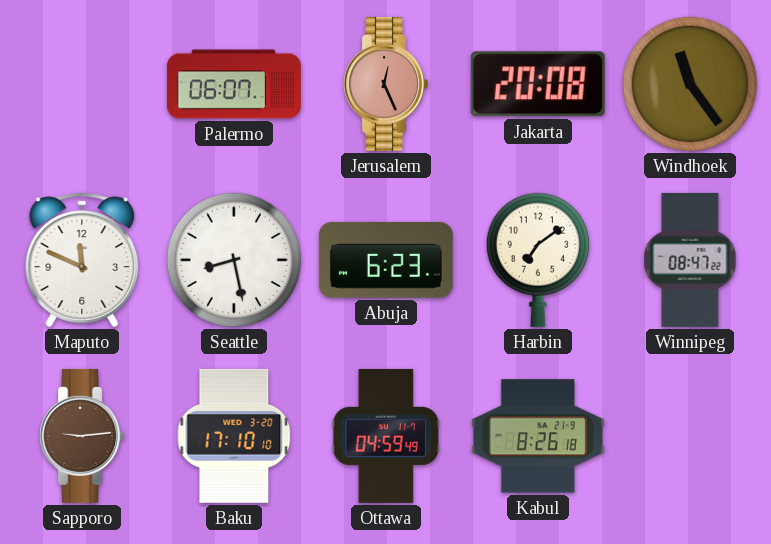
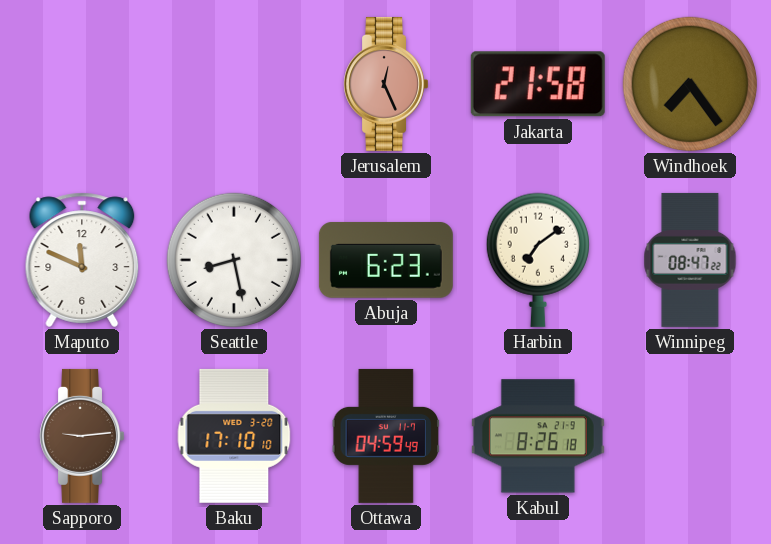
Palermo: 06:07 -> none (234, 84)
Jakarta: 20:08 -> 21:58 (538, 84)
Windhoek: 11:24 -> 7:24 (690, 84)
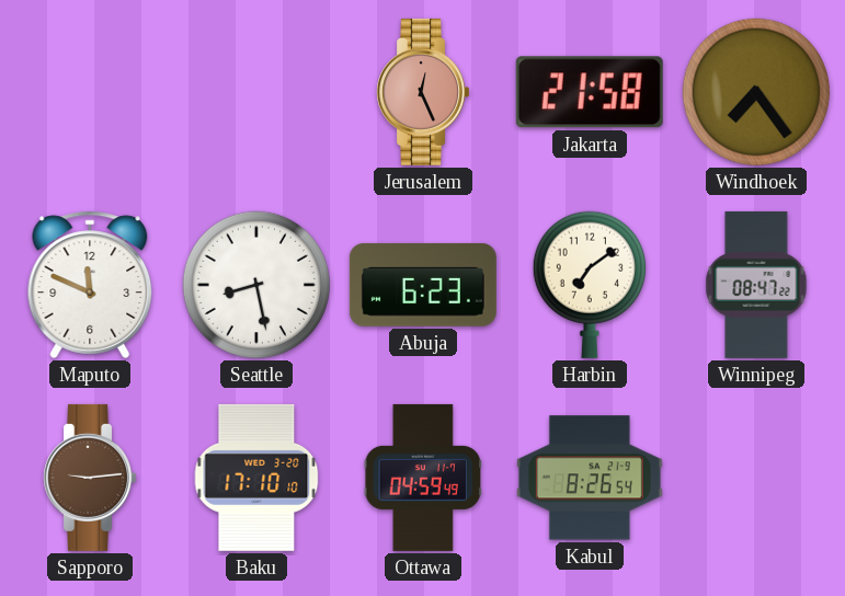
Kabul: 8:26:18 -> 8:26:54 (590, 478)
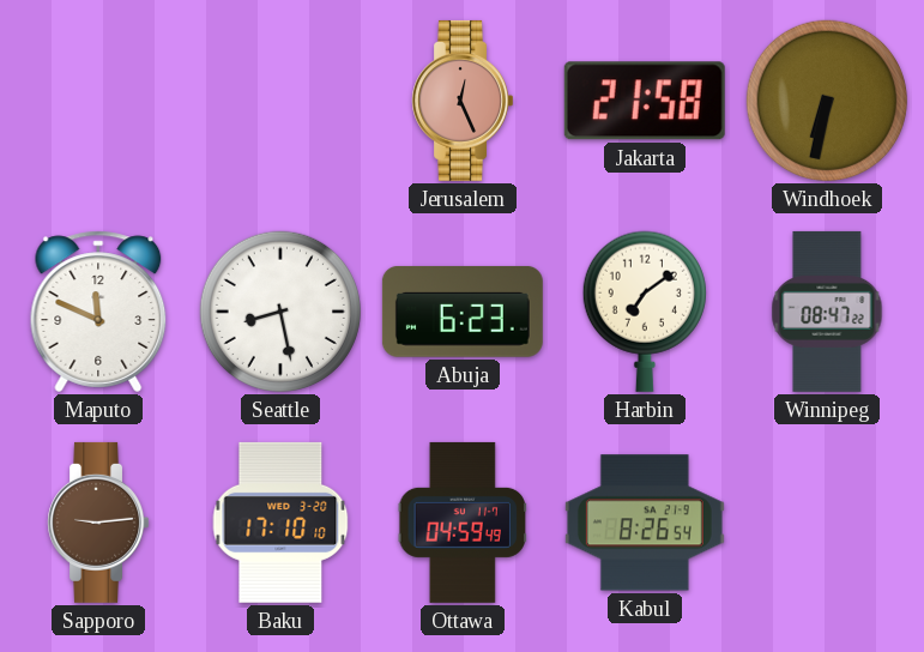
Windhoek: 7:24 -> 6:32 (827, 101)
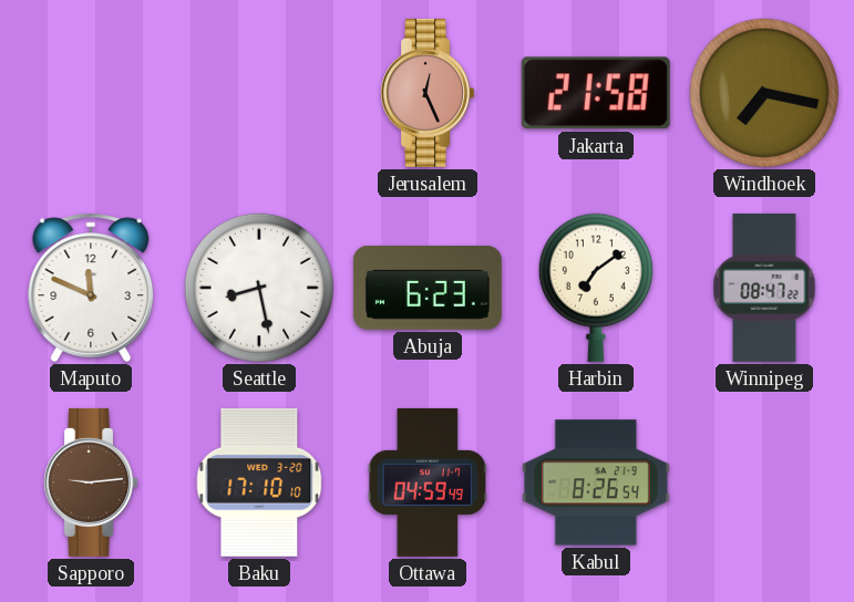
Windhoek: 6:32 -> 7:17 (764, 93)
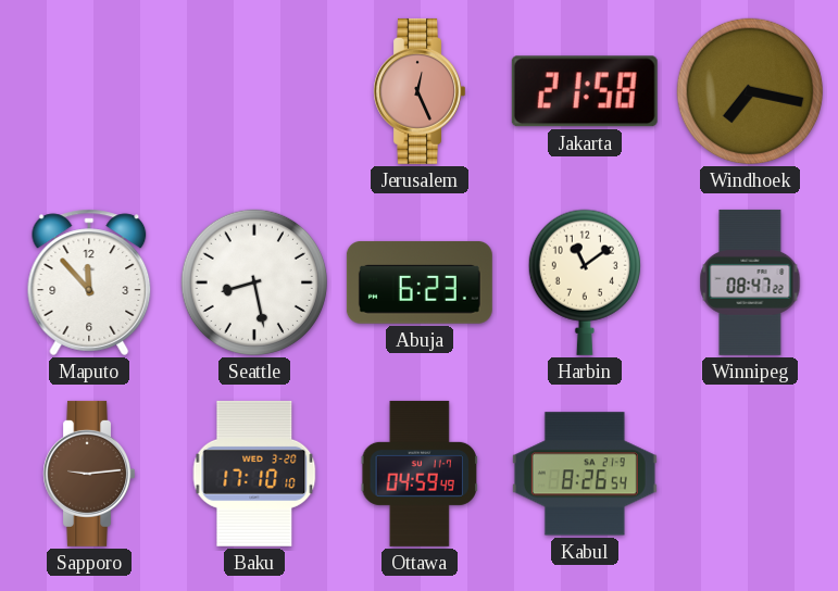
Maputo: 11:49 -> 11:53 (89, 282)
Harbin: 7:09 -> 11:09 (585, 282)
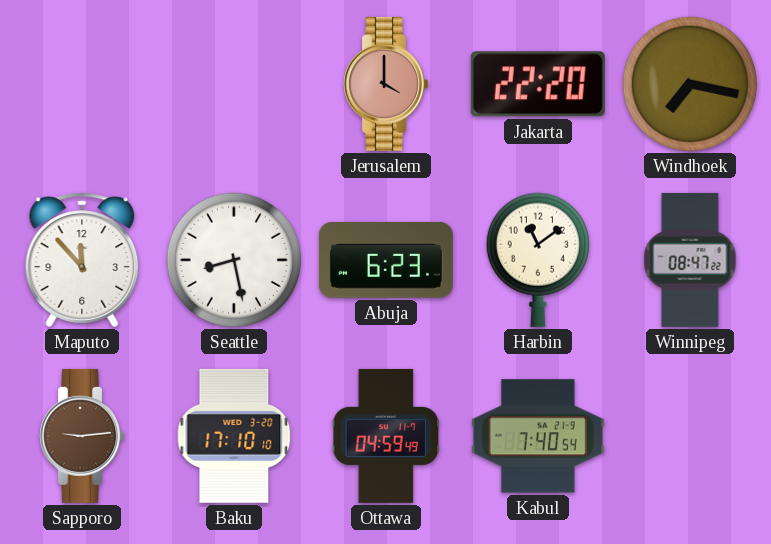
Jerusalem: 12:26 -> 4:00 (385, 84)
Jakarta: 21:58 -> 22:20 (538, 84)
Kabul: 8:26 -> 7:40 (538, 436)
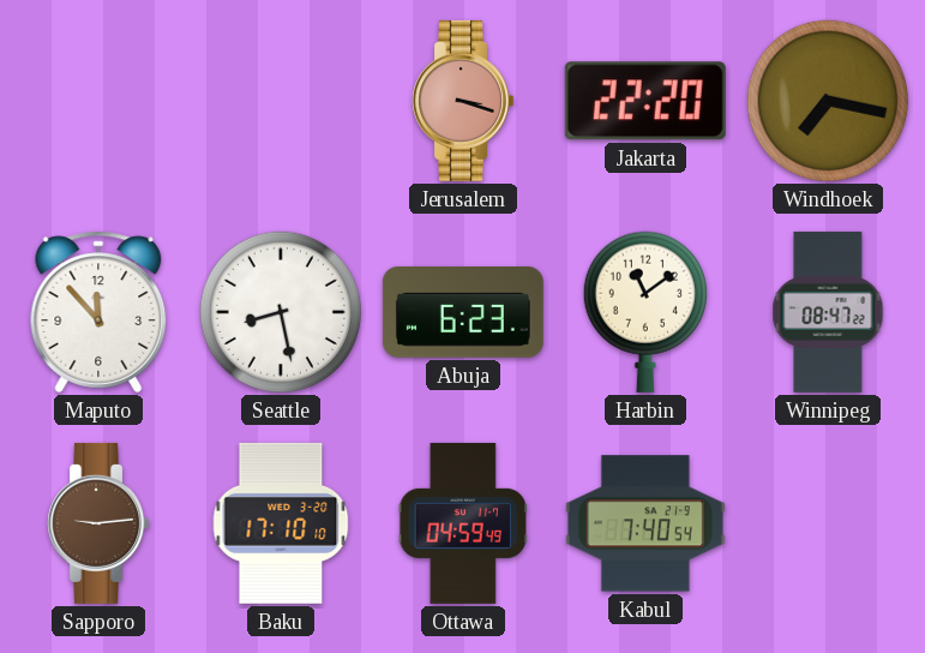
Jerusalem: 4:00 -> 3:18 (462, 101)
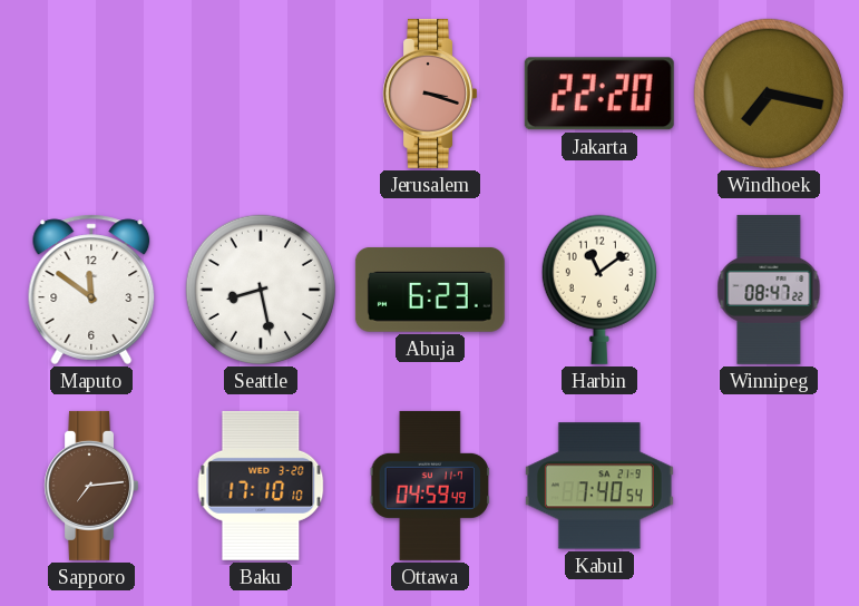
Maputo: 11:53 -> 11:51 (91, 290)
Sapporo: 9:14 -> 7:14 (90, 486)
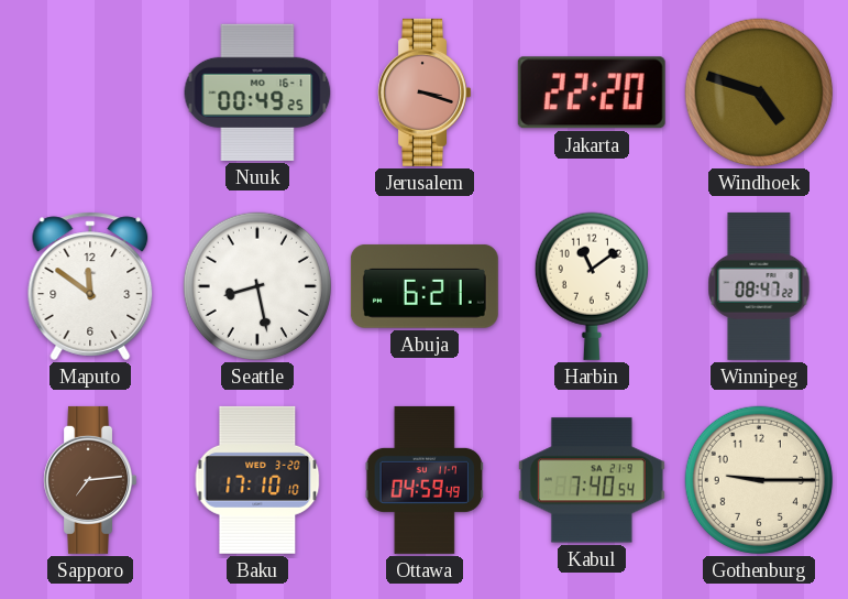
Nuuk: none -> 00:49 (257, 92)
Windhoek: 7:17 -> 4:48 (759, 92)
Abuja: 6:23 -> 6:21 (425, 286)
Gothenburg: none -> 9:15 (759, 480)
